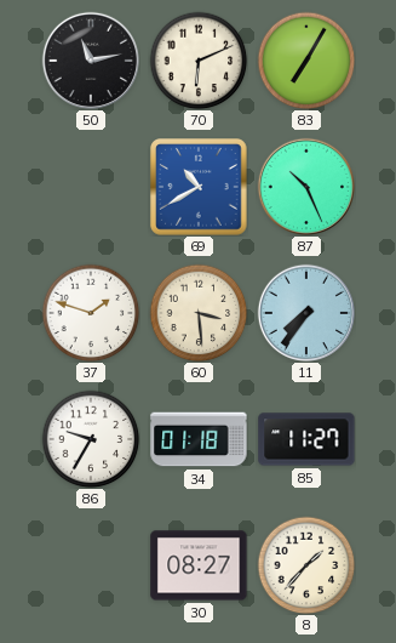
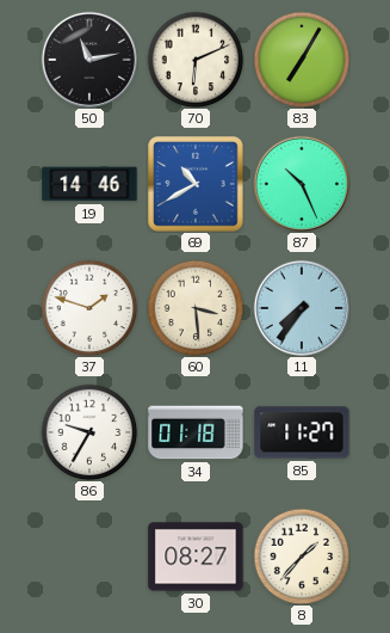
19: none -> 14:46 (89, 184)
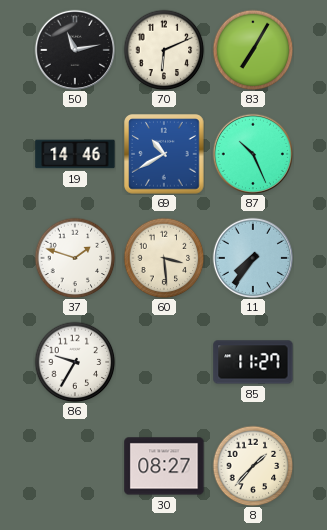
34: 01:18 -> none (196, 432)
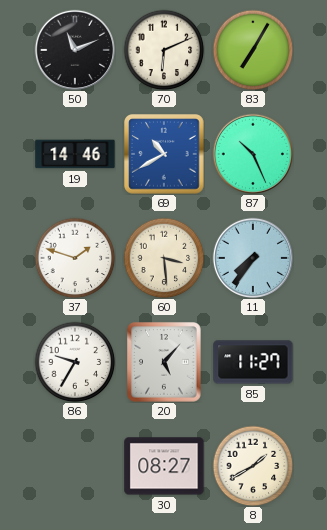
50: 11:13 -> 11:11 (74, 49)
20: none -> 5:07 (165, 362)
8: 1:37 -> 1:40 (253, 466)
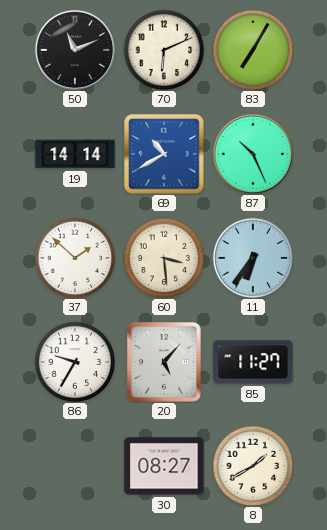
19: 14:46 -> 14:14 (75, 154)
37: 1:48 -> 1:52 (75, 258)
11: 7:36 -> 6:36 (252, 257)
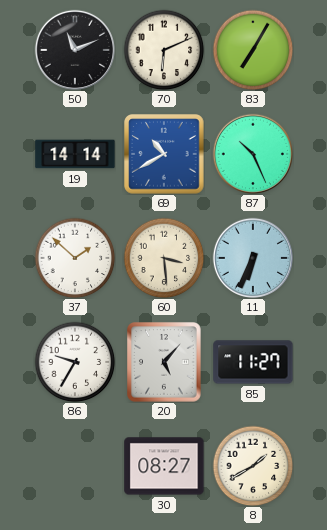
11: 6:36 -> 6:34 (252, 257)
